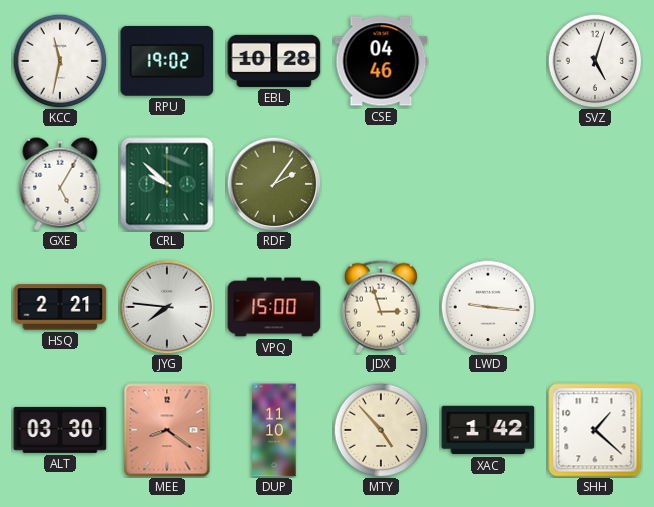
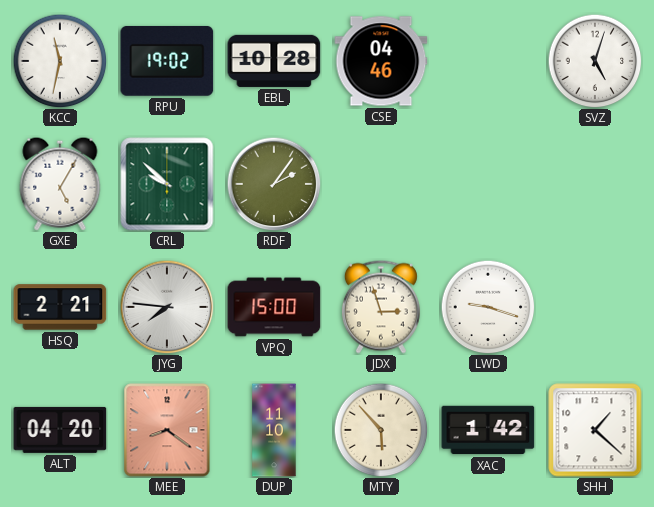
LWD: 9:16 -> 9:18 (488, 307)
ALT: 03:30 -> 04:20 (60, 430)
MTY: 4:53 -> 5:53 (381, 430)
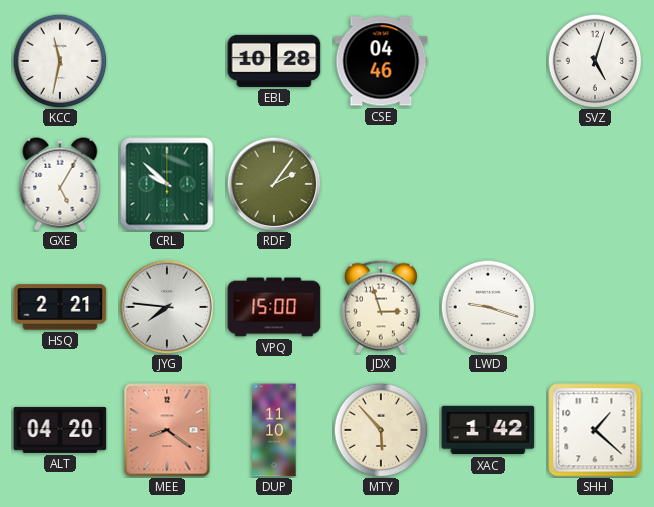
RPU: 19:02 -> none (167, 61)
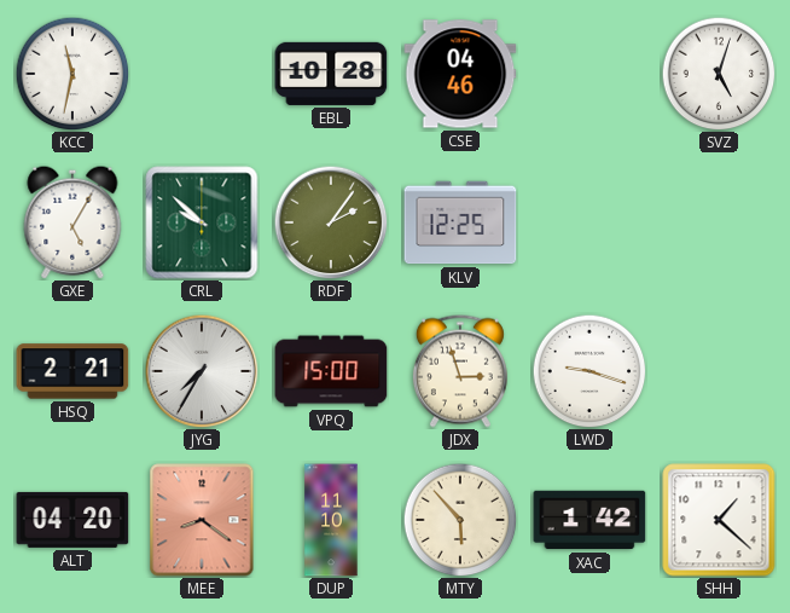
KLV: none -> 12:25 (460, 222)
JYG: 7:46 -> 7:35 (202, 371)
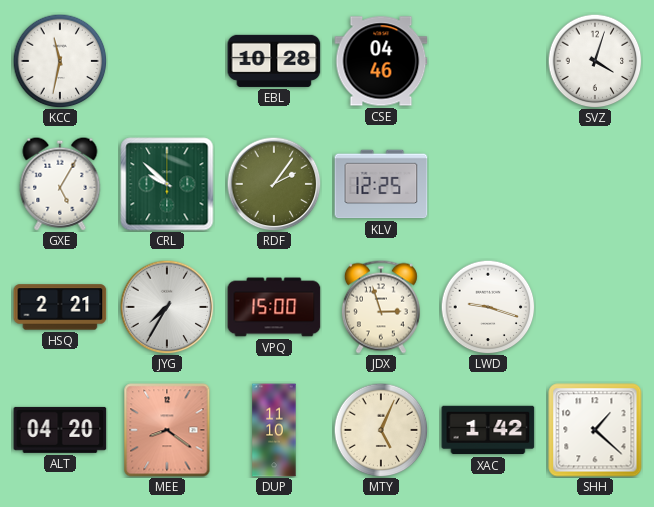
SVZ: 5:03 -> 4:03 (595, 61)
MTY: 5:53 -> 5:04 (381, 430)
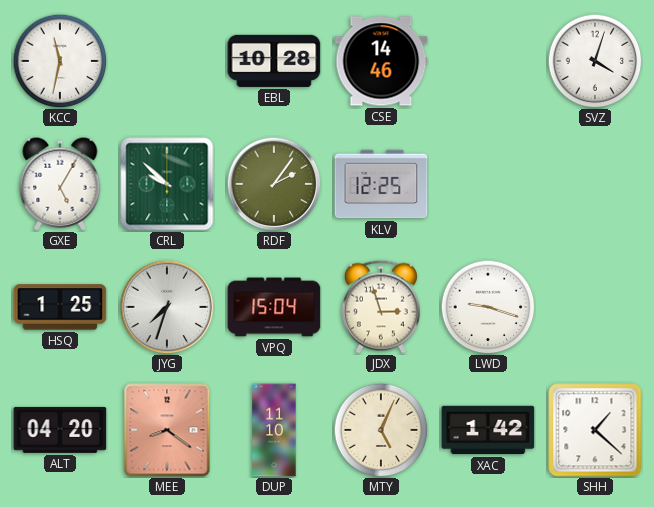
CSE: 04:46 -> 14:46 (381, 61)
HSQ: 2:21 -> 1:25 (60, 307)
JYG: 7:35 -> 7:33 (167, 307)
VPQ: 15:00 -> 15:04 (274, 307)
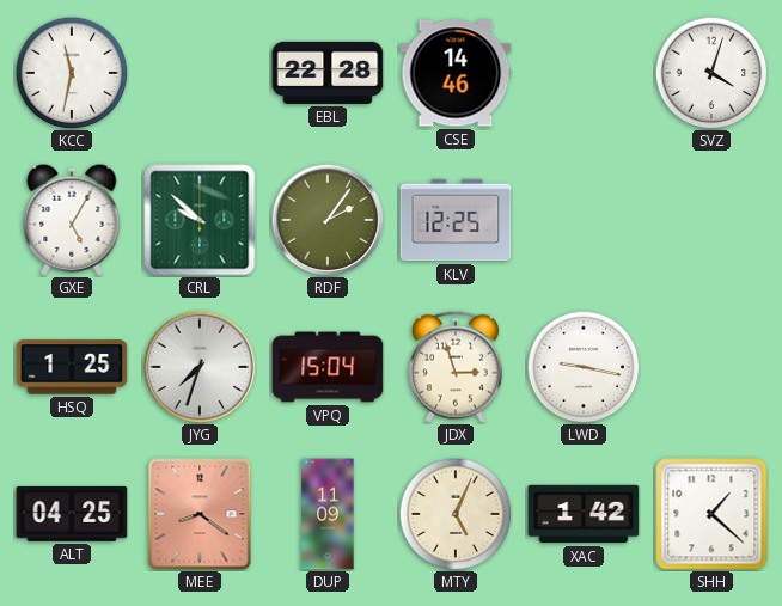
EBL: 10:28 -> 22:28 (328, 73)
LWD: 9:18 -> 9:17 (584, 367)
ALT: 04:20 -> 04:25 (72, 514)
DUP: 11:10 -> 11:09 (328, 514)
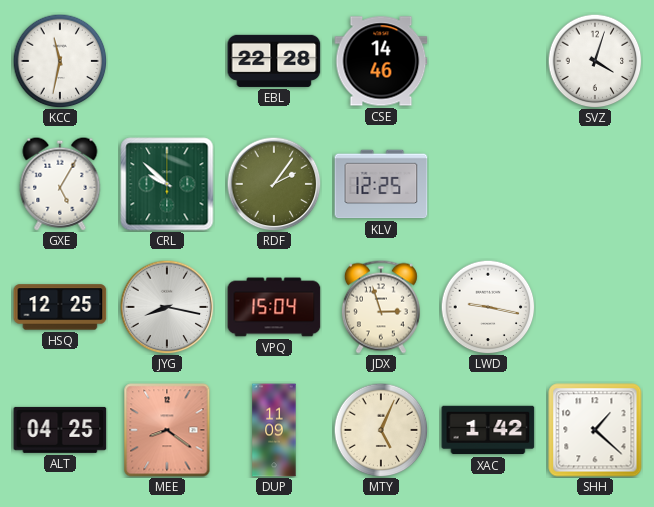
HSQ: 1:25 -> 12:25 (60, 307)
JYG: 7:33 -> 8:17 (167, 307)
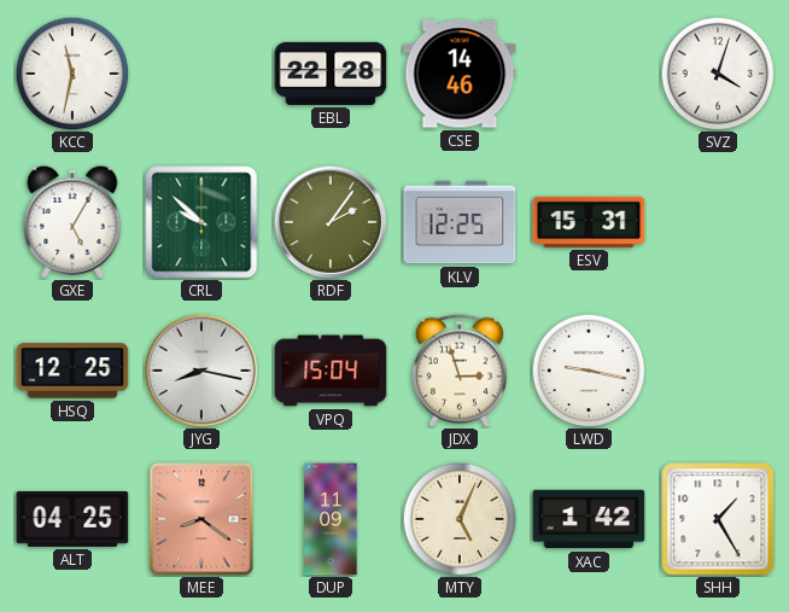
ESV: none -> 15:31 (589, 222)
SHH: 1:22 -> 1:25 (718, 519)
